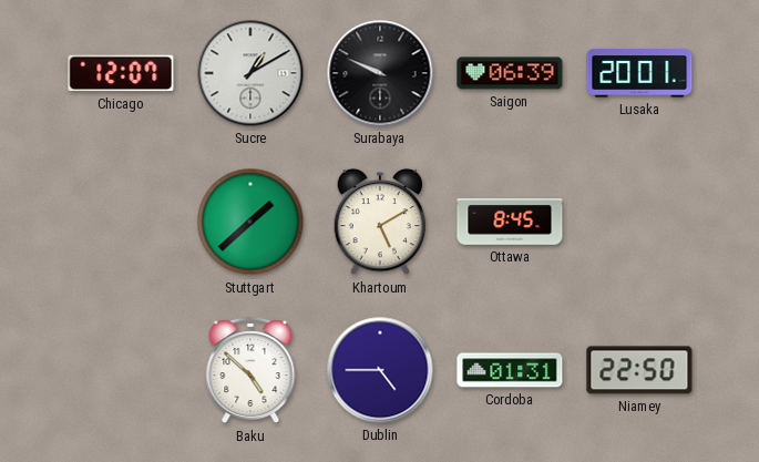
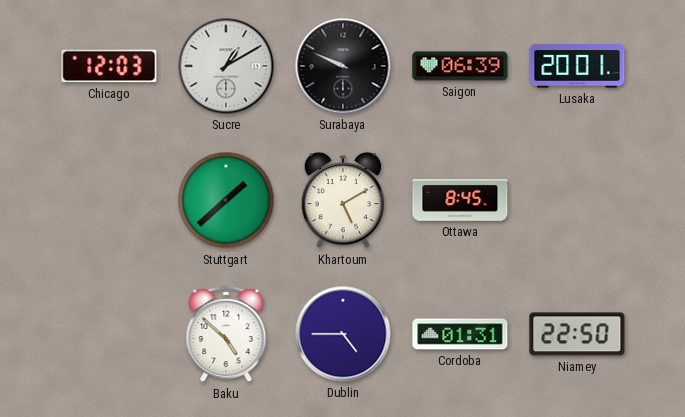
Chicago: 12:07 -> 12:03 (109, 66)
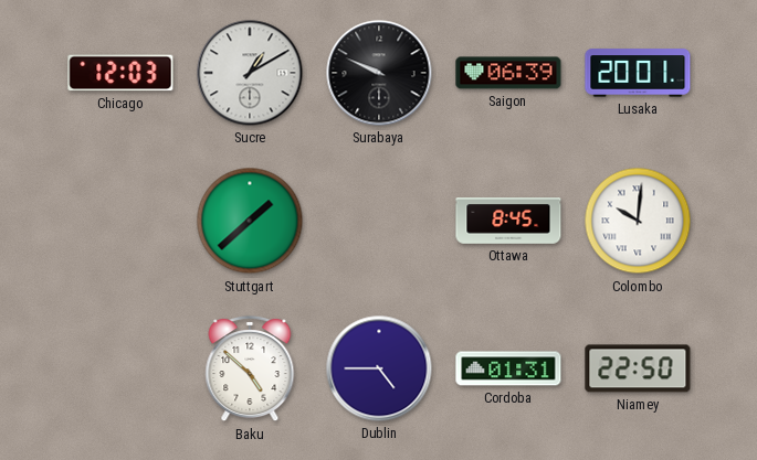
Khartoum: 5:10 -> none (343, 200)
Colombo: none -> 10:01 (638, 221)
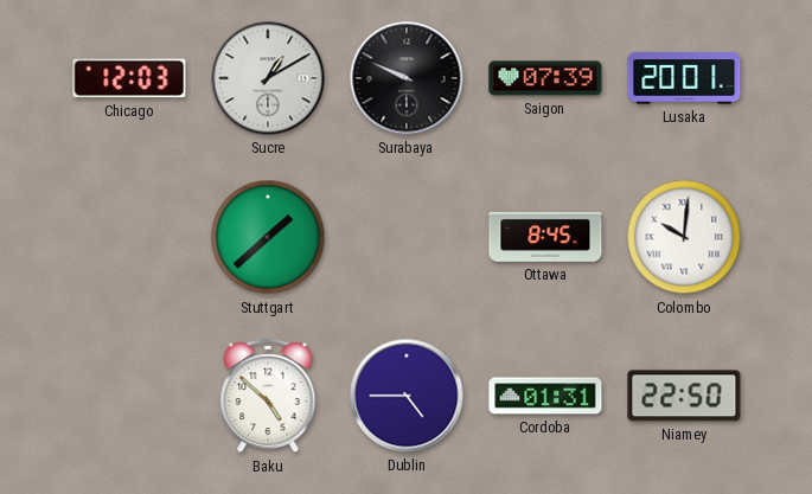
Saigon: 06:39 -> 07:39 (545, 78)
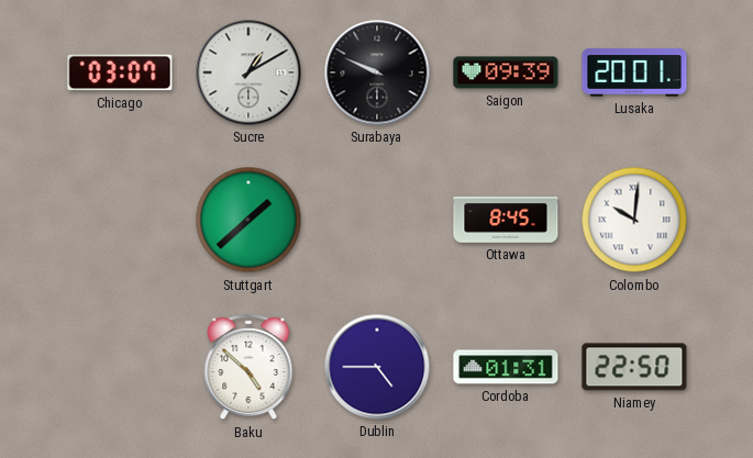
Chicago: 12:03 -> 03:07 (120, 72)
Saigon: 07:39 -> 09:39 (506, 72)
